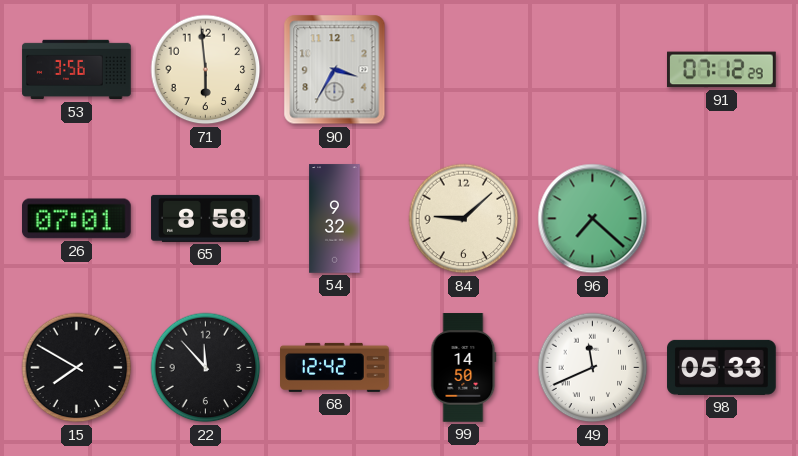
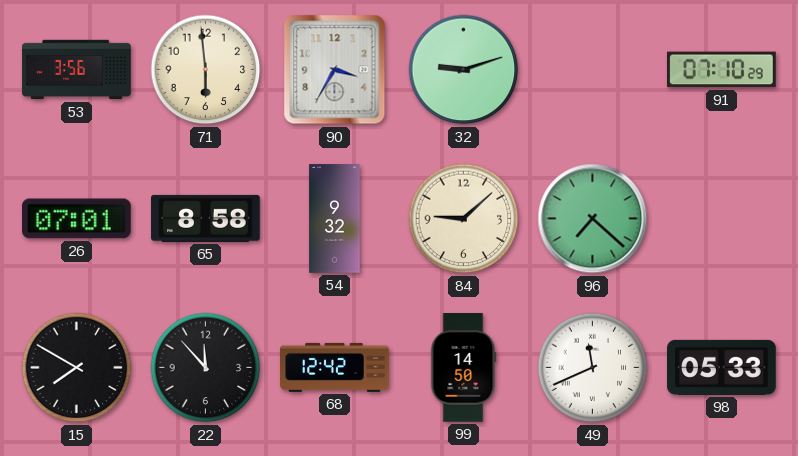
32: none -> 9:12 (464, 70)
91: 07:12 -> 07:10 (722, 70)
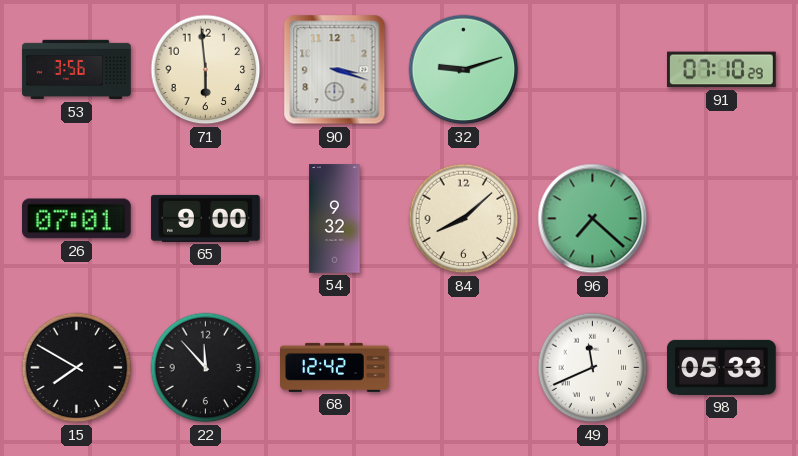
90: 3:35 -> 3:18 (335, 70)
65: 8:58 -> 9:00 (206, 218)
84: 9:08 -> 8:08 (464, 219)
99: 14:50 -> none (464, 368)
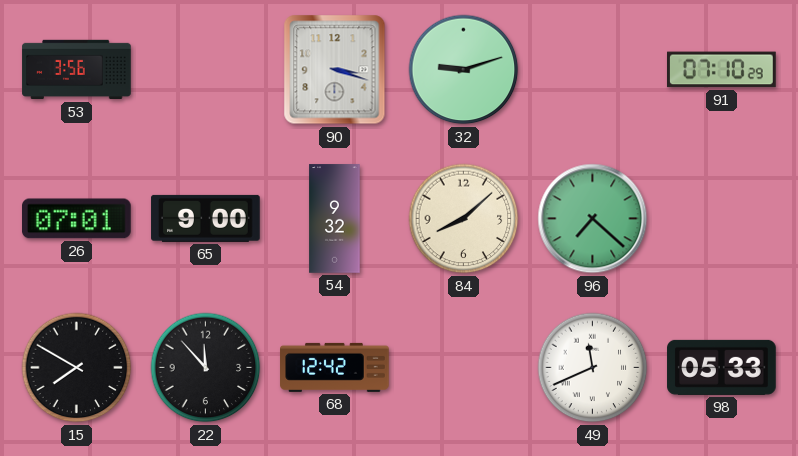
71: 5:59 -> none (206, 70)
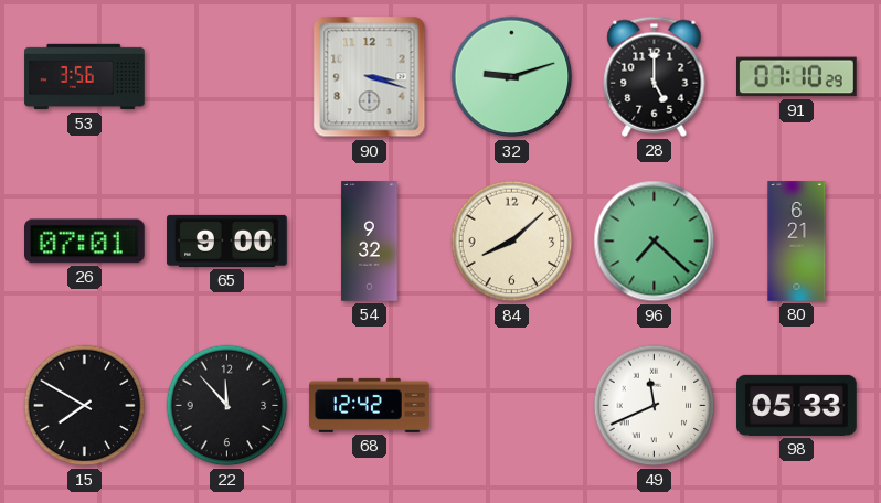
28: none -> 5:00 (655, 76)
80: none -> 6:21 (797, 242)
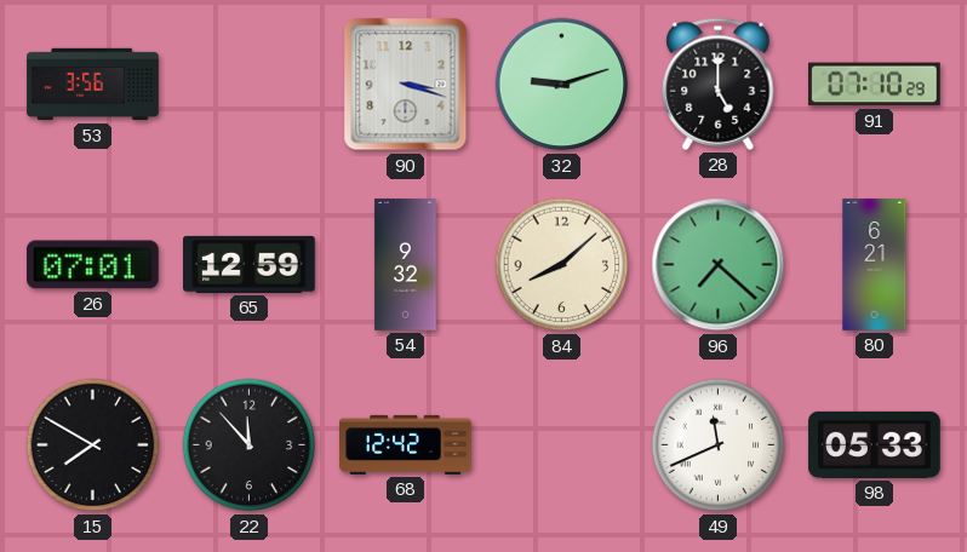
65: 9:00 -> 12:59 (250, 264)
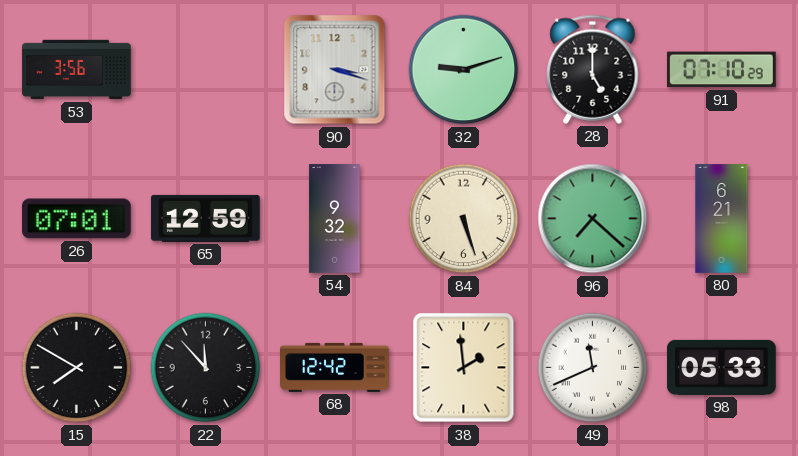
84: 8:08 -> 5:27 (464, 219)
38: none -> 1:59 (464, 368)
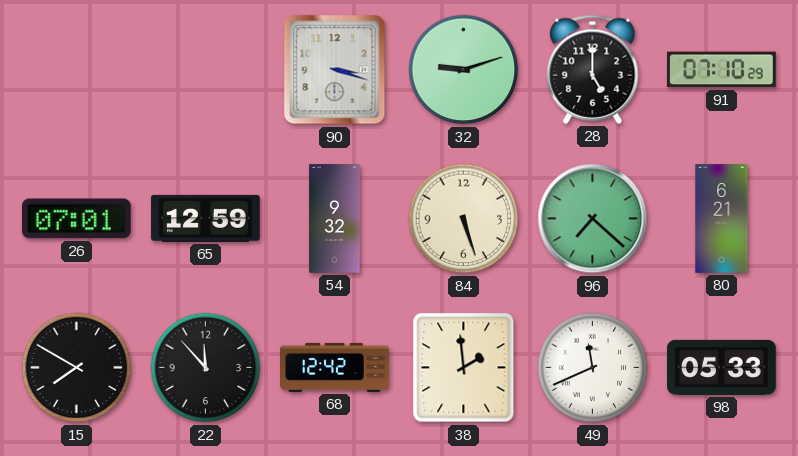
53: 3:56 -> none (77, 70)
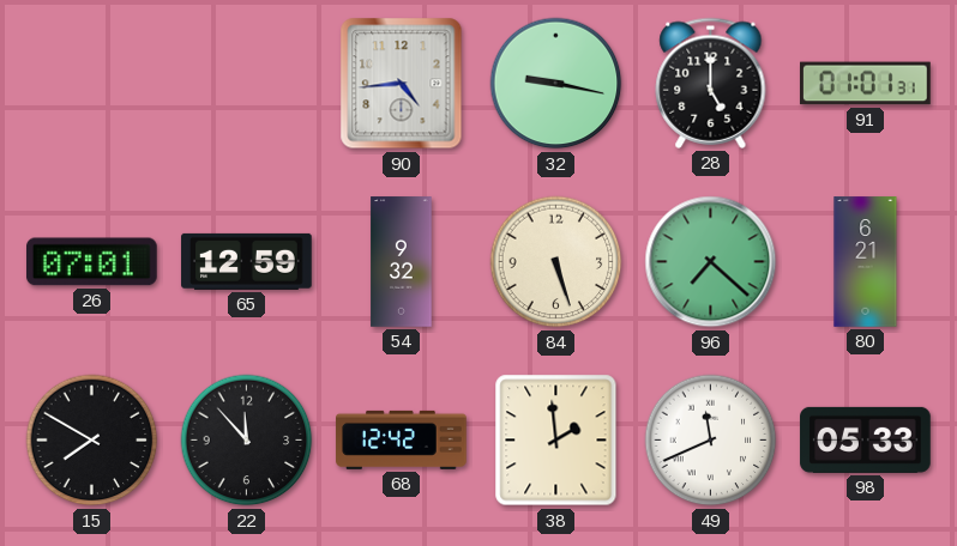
90: 3:18 -> 4:44 (402, 84)
32: 9:12 -> 9:17 (556, 84)
91: 07:10 -> 01:01 (866, 84)
